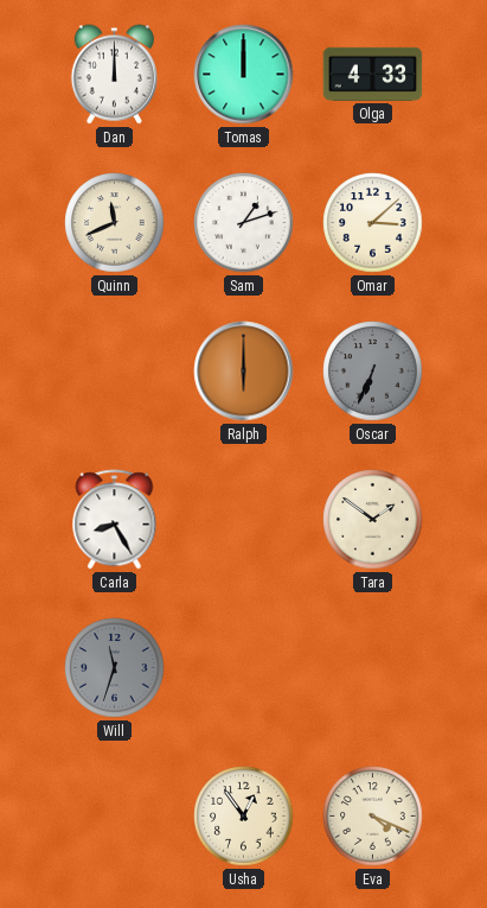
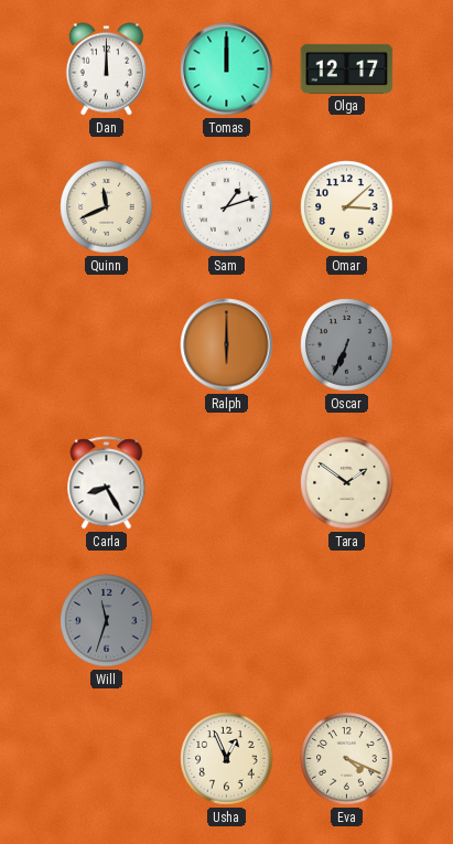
Olga: 4:33 -> 12:17 (347, 68)
Usha: 12:54 -> 12:56 (227, 759)
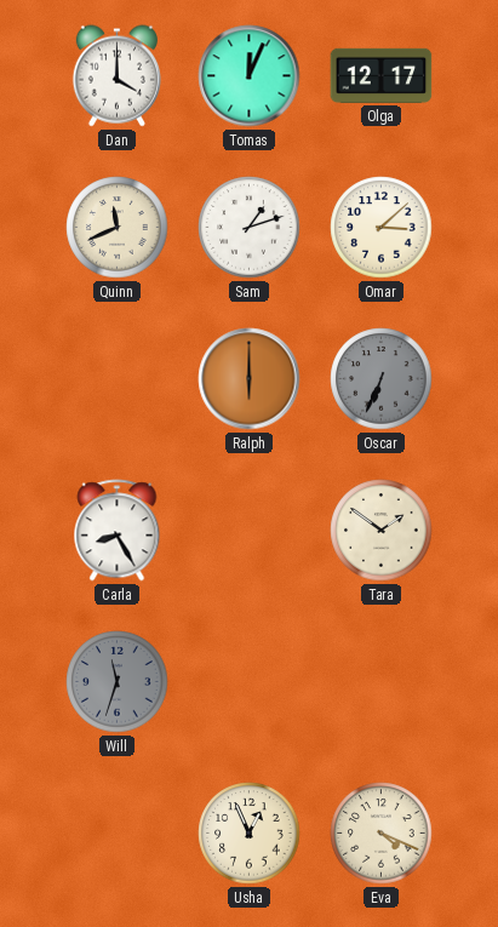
Dan: 12:00 -> 4:00 (116, 76)
Tomas: 12:00 -> 12:04 (250, 76)
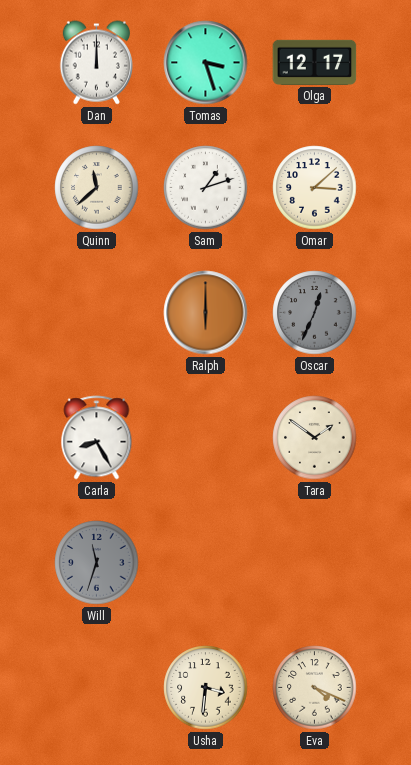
Dan: 4:00 -> 12:00 (96, 63)
Tomas: 12:04 -> 3:27 (206, 63)
Quinn: 11:41 -> 11:38 (97, 188)
Oscar: 6:34 -> 12:34 (315, 313)
Usha: 12:56 -> 3:31 (206, 688)
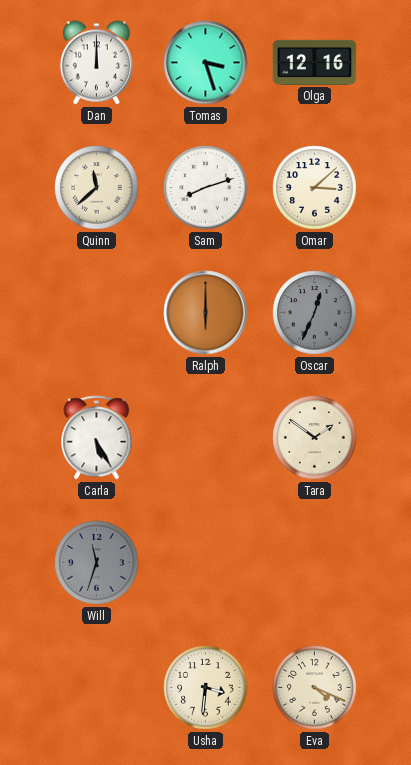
Olga: 12:17 -> 12:16 (315, 62)
Sam: 1:12 -> 8:12 (206, 188)
Carla: 8:25 -> 5:25 (97, 438)
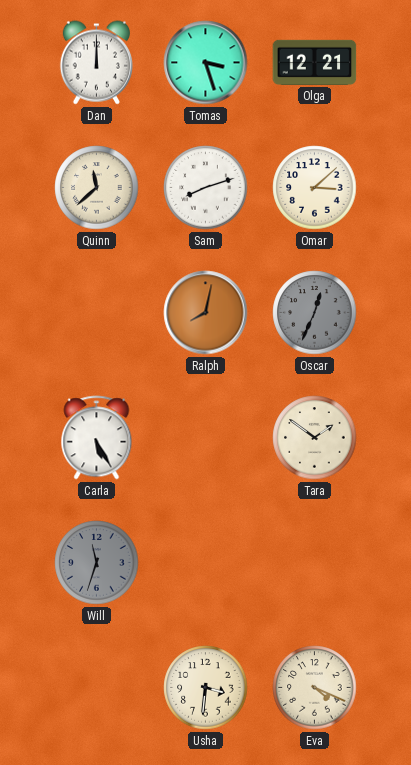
Olga: 12:16 -> 12:21 (315, 62)
Ralph: 6:00 -> 8:02 (206, 313)
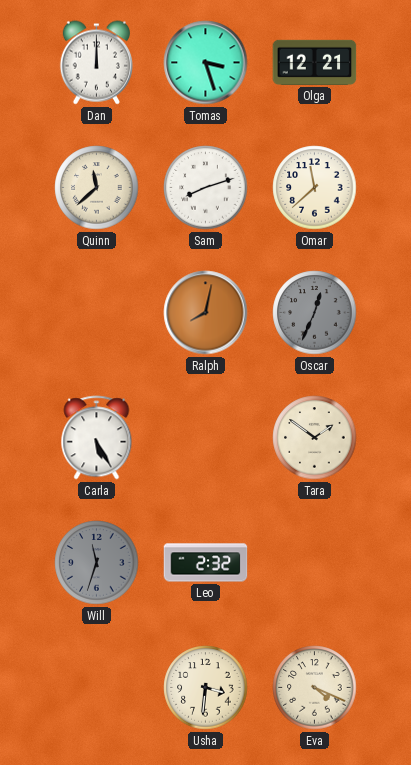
Omar: 3:08 -> 11:38 (315, 188)
Leo: none -> 2:32 (206, 563)
